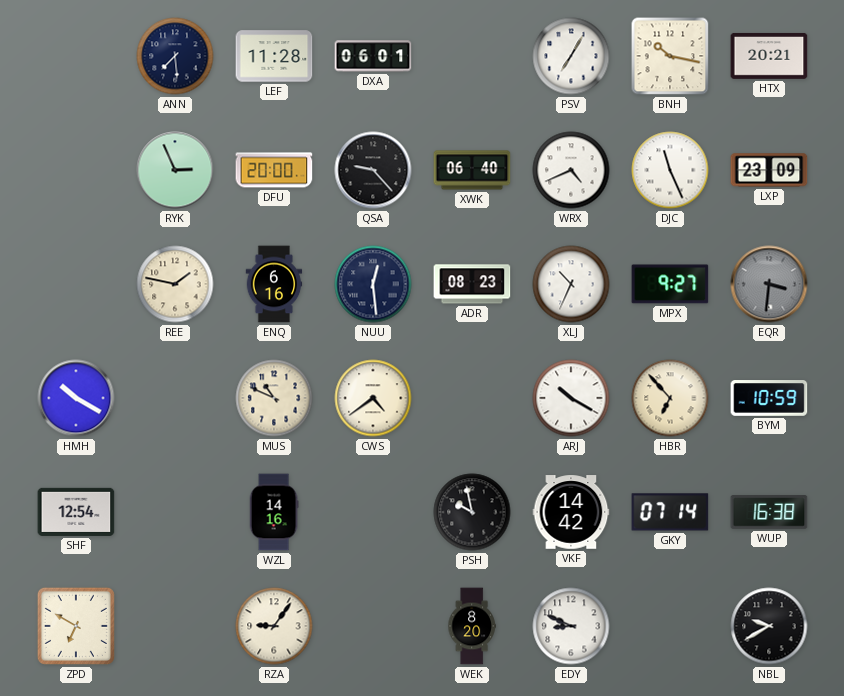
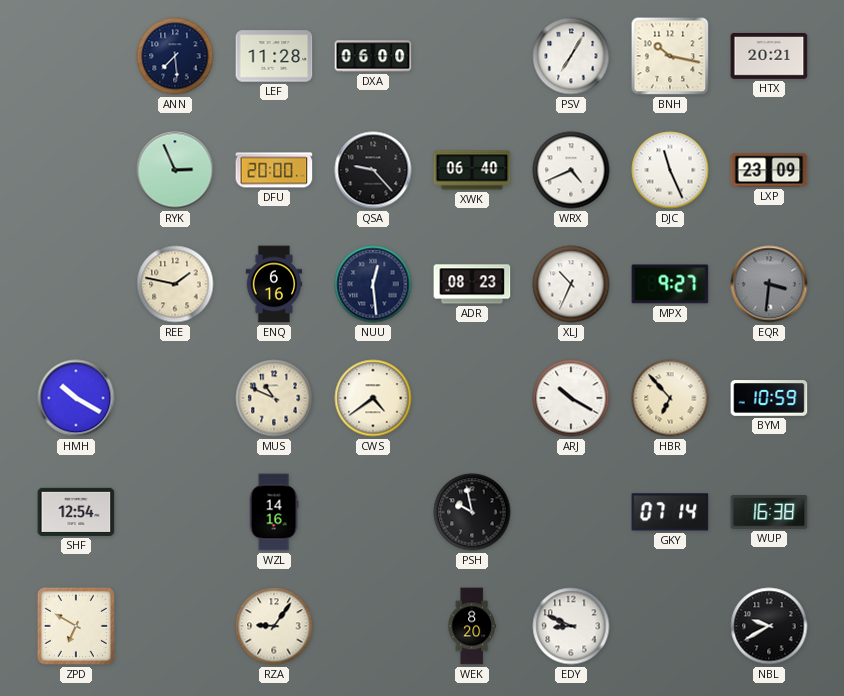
DXA: 06:01 -> 06:00 (373, 56)
VKF: 14:42 -> none (571, 512)
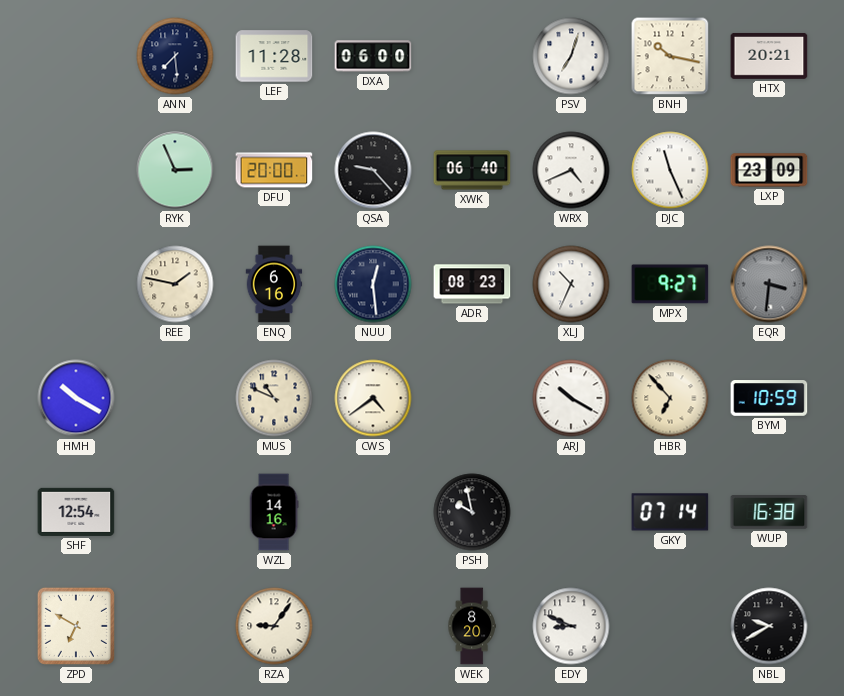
PSV: 7:05 -> 7:03 (571, 56)
